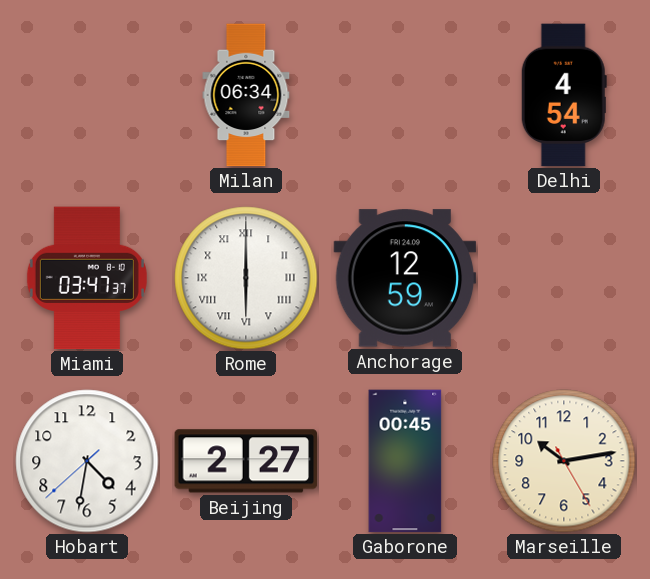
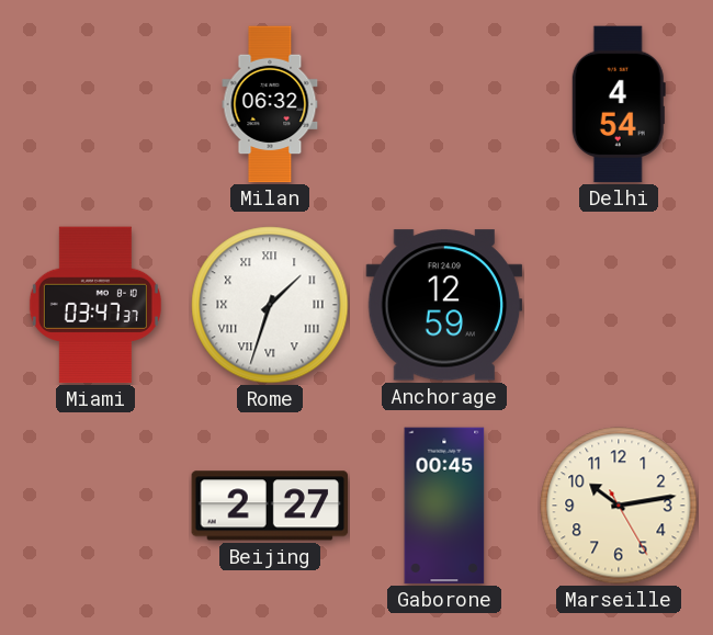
Milan: 06:34 -> 06:32 (270, 104)
Rome: 6:00 -> 1:33 (270, 305)
Hobart: 4:31 -> none (87, 461)
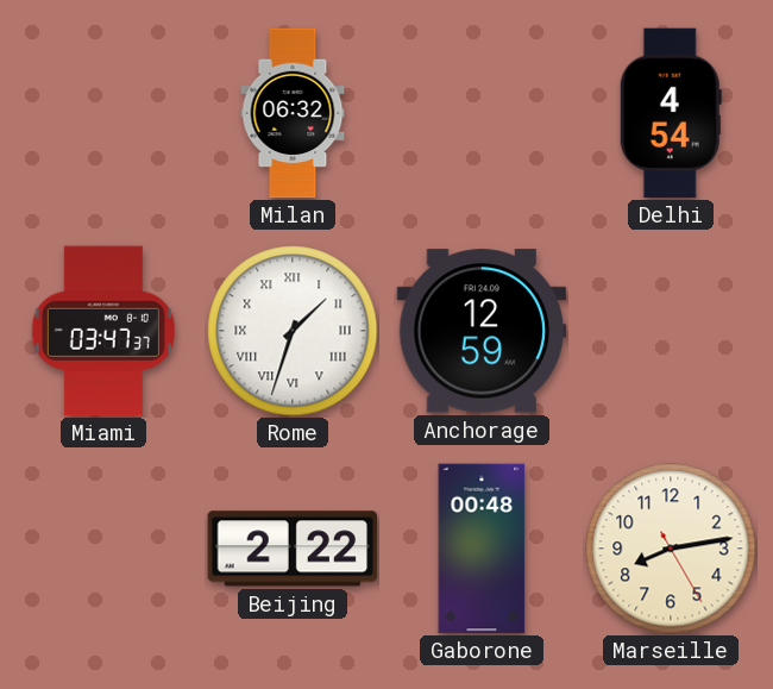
Beijing: 2:27 -> 2:22 (293, 549)
Gaborone: 00:45 -> 00:48 (482, 549)
Marseille: 10:13 -> 8:13 (671, 549)
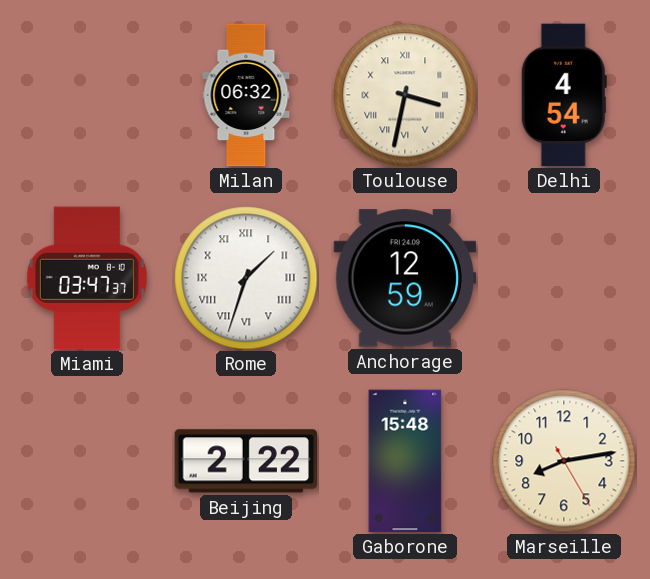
Toulouse: none -> 3:32 (405, 95)
Gaborone: 00:48 -> 15:48 (405, 461)
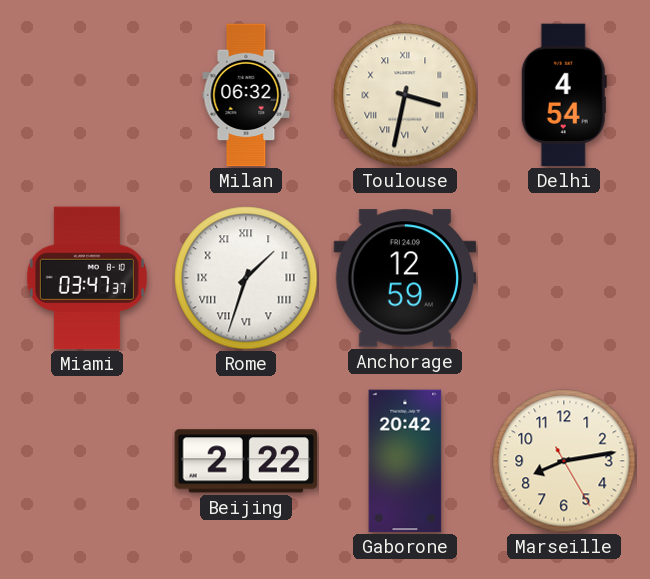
Gaborone: 15:48 -> 20:42 (405, 461)
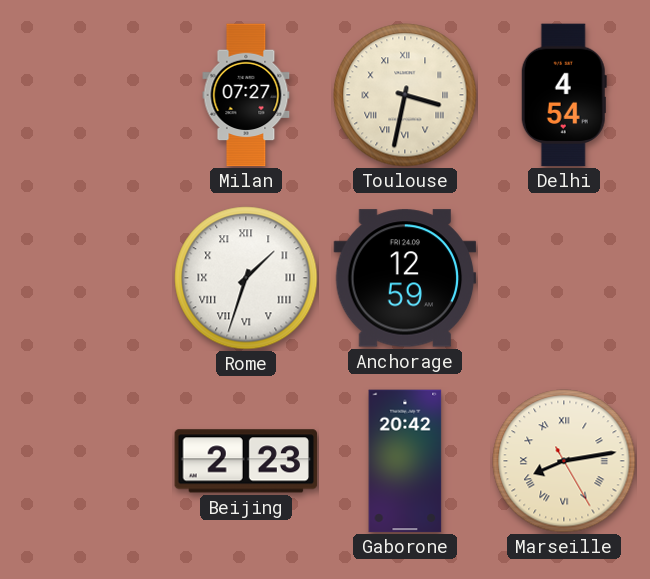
Milan: 06:32 -> 07:27 (246, 95)
Miami: 03:47 -> none (87, 278)
Beijing: 2:22 -> 2:23 (246, 461)
Marseille numerals: Arabic -> Roman (564, 461)
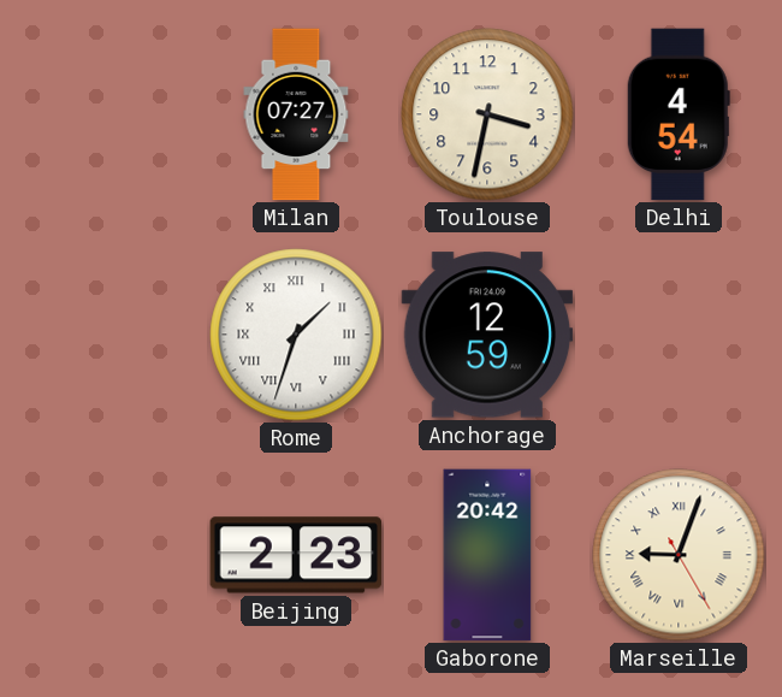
Toulouse numerals: Roman -> Arabic (487, 114)
Marseille: 8:13 -> 9:03 (679, 555)
